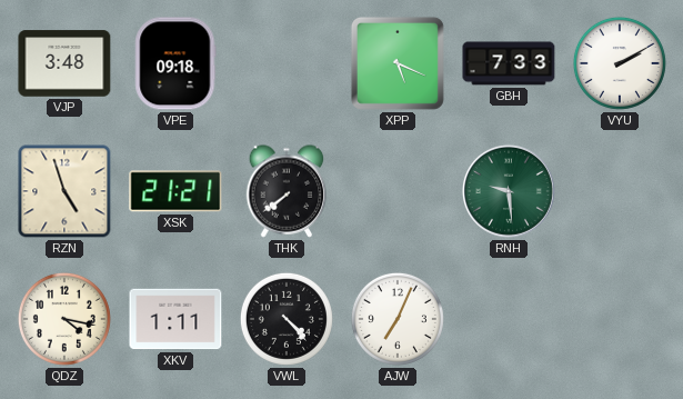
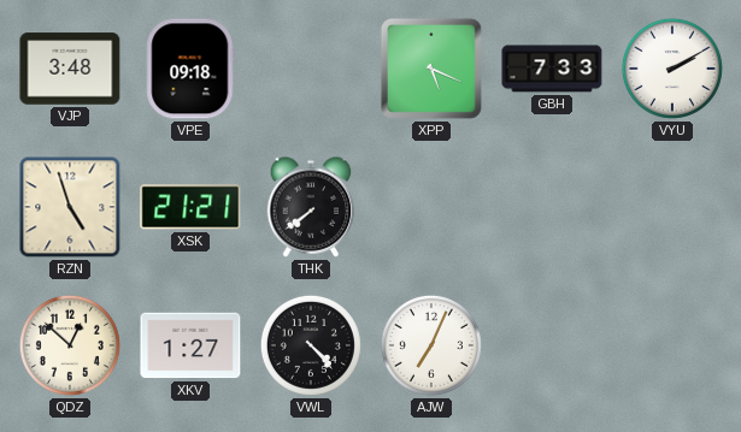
RNH: 9:29 -> none (509, 191)
QDZ: 4:17 -> 12:52 (70, 345)
XKV: 1:11 -> 1:27 (190, 345)
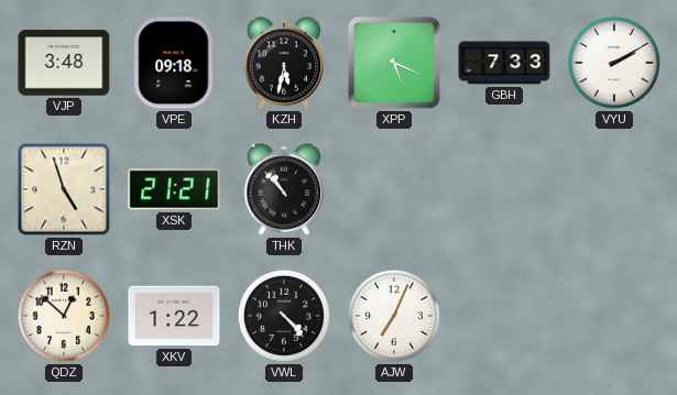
KZH: none -> 5:32 (284, 63)
THK: 7:39 -> 10:53 (284, 189)
XKV: 1:27 -> 1:22 (174, 316)
